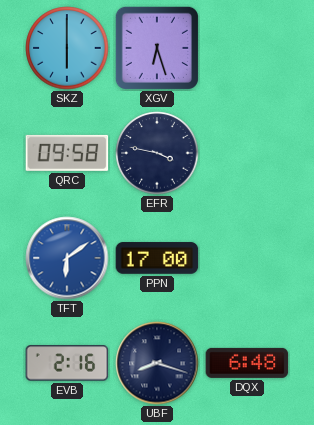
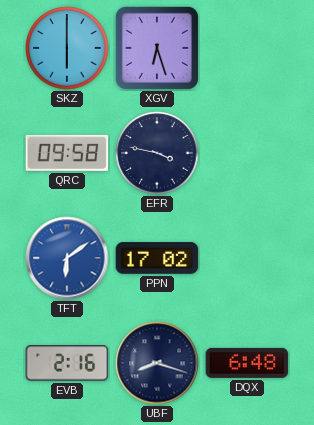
PPN: 17:00 -> 17:02 (157, 258)
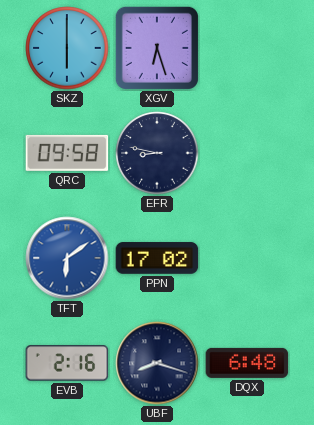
EFR: 3:47 -> 8:47 (157, 153)
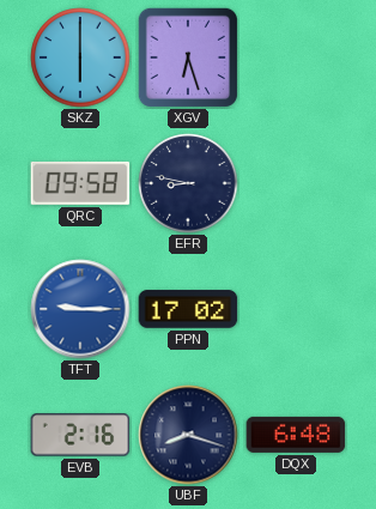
TFT: 6:09 -> 9:15 (80, 309)
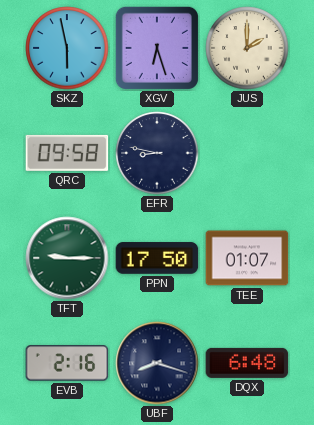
SKZ: 6:00 -> 5:58 (67, 48)
JUS: none -> 2:00 (247, 48)
TFT dial: blue -> green (67, 258)
PPN: 17:02 -> 17:50 (157, 258)
TEE: none -> 01:07 (247, 258)
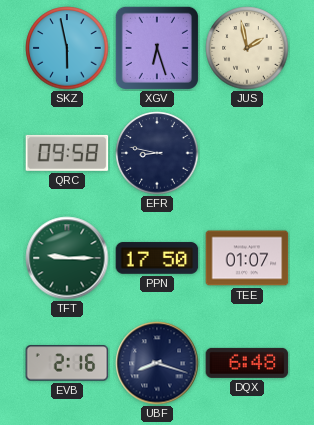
JUS: 2:00 -> 1:58 (247, 48)
